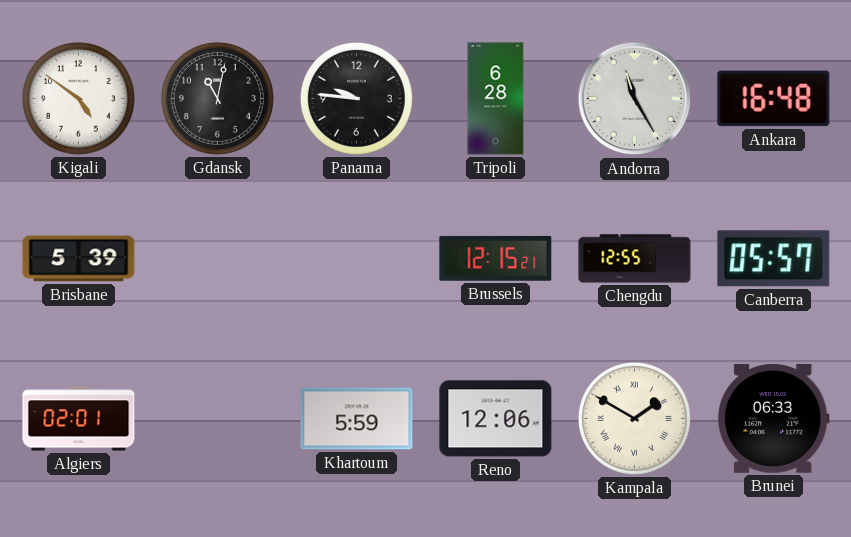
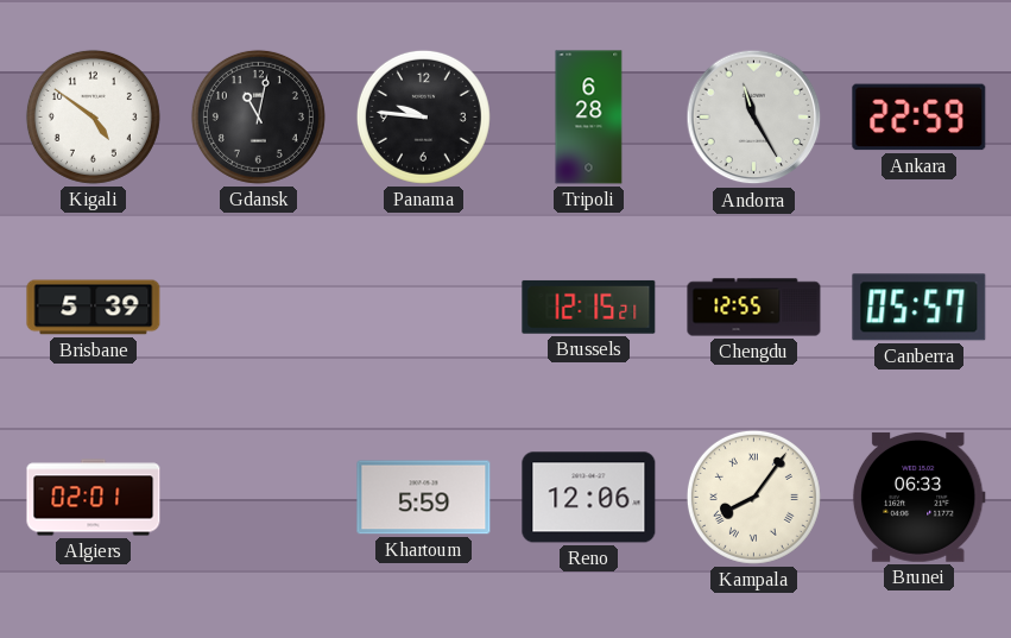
Ankara: 16:48 -> 22:59 (920, 118)
Kampala: 1:50 -> 8:06 (753, 497)
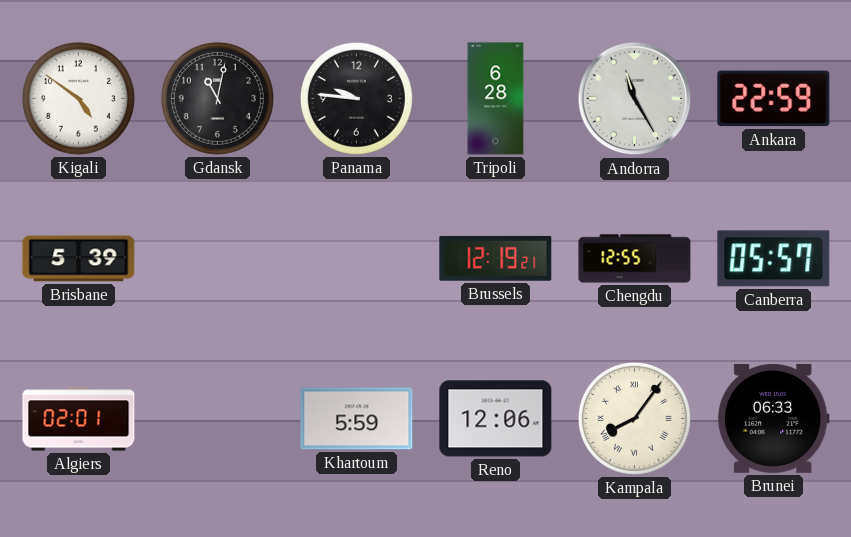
Brussels: 12:15 -> 12:19 (496, 258)
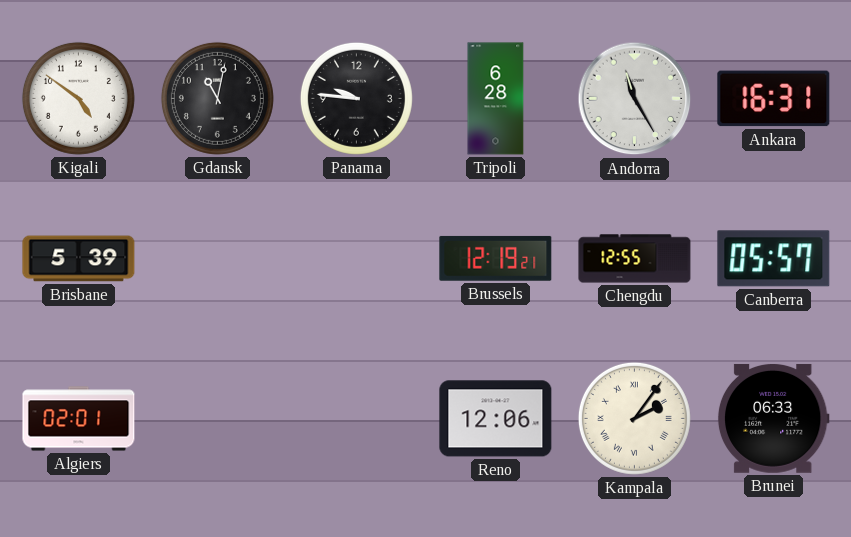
Ankara: 22:59 -> 16:31 (774, 99)
Khartoum: 5:59 -> none (357, 419)
Kampala: 8:06 -> 2:06 (634, 418)
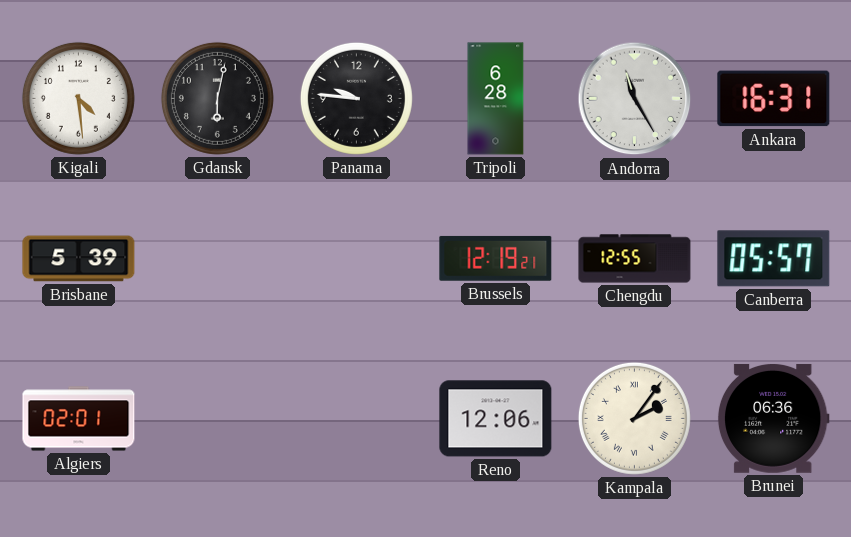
Kigali: 4:51 -> 4:29 (78, 98)
Gdansk: 11:02 -> 6:02 (217, 98)
Brunei: 06:33 -> 06:36 (773, 418)
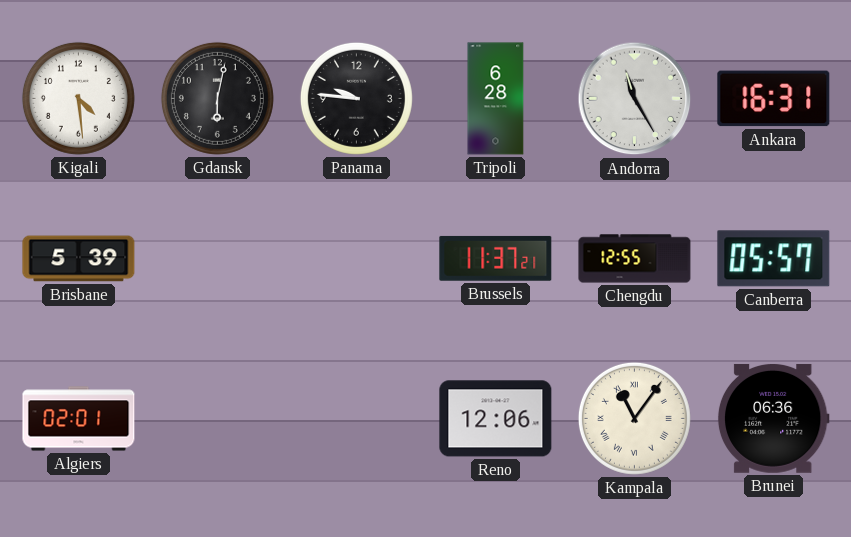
Brussels: 12:19 -> 11:37 (496, 258)
Kampala: 2:06 -> 11:06 (634, 418)
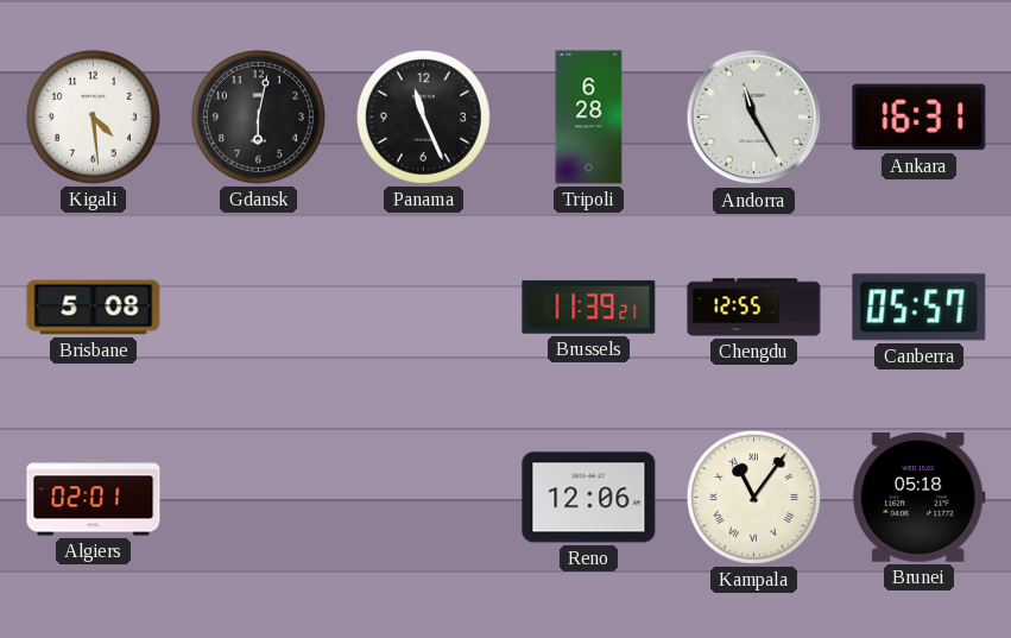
Panama: 9:46 -> 11:26 (423, 116)
Brisbane: 5:39 -> 5:08 (94, 308)
Brussels: 11:37 -> 11:39 (589, 307)
Brunei: 06:36 -> 05:18 (918, 497)
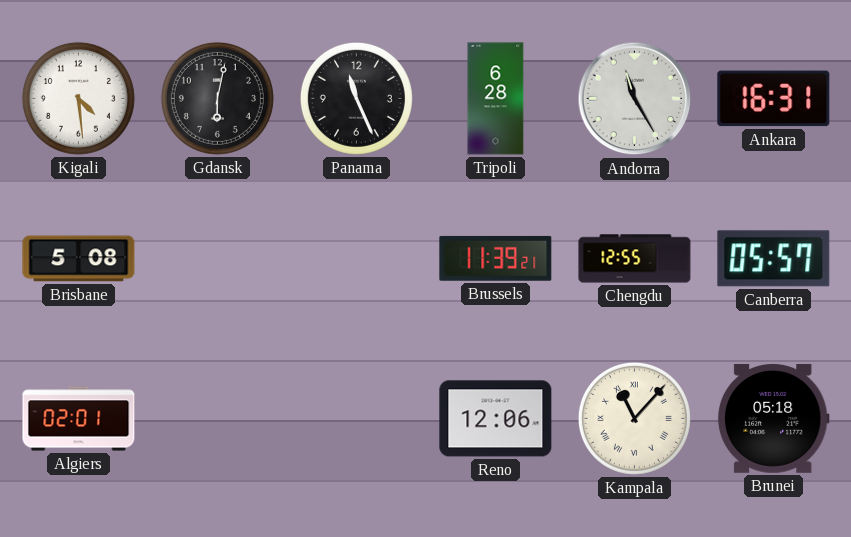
Kampala: 11:06 -> 11:07 (634, 418)
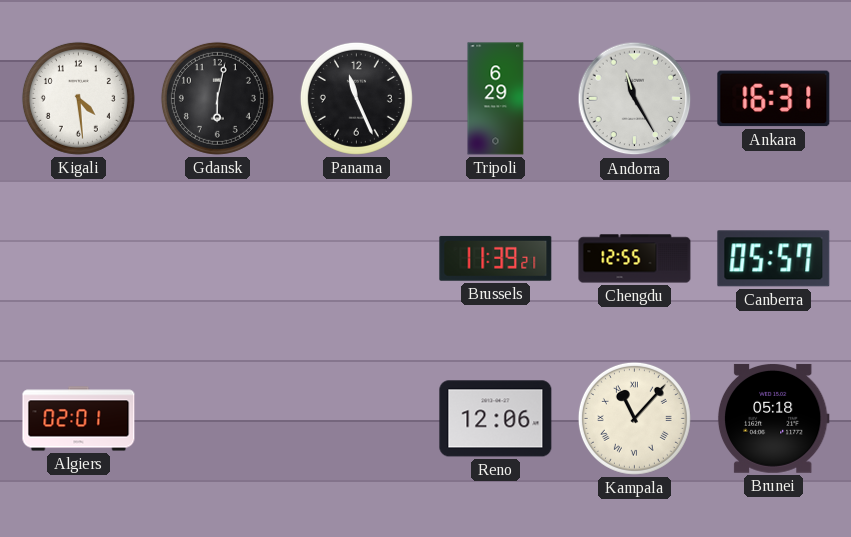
Tripoli: 6:28 -> 6:29 (496, 99)
Brisbane: 5:08 -> none (79, 259)
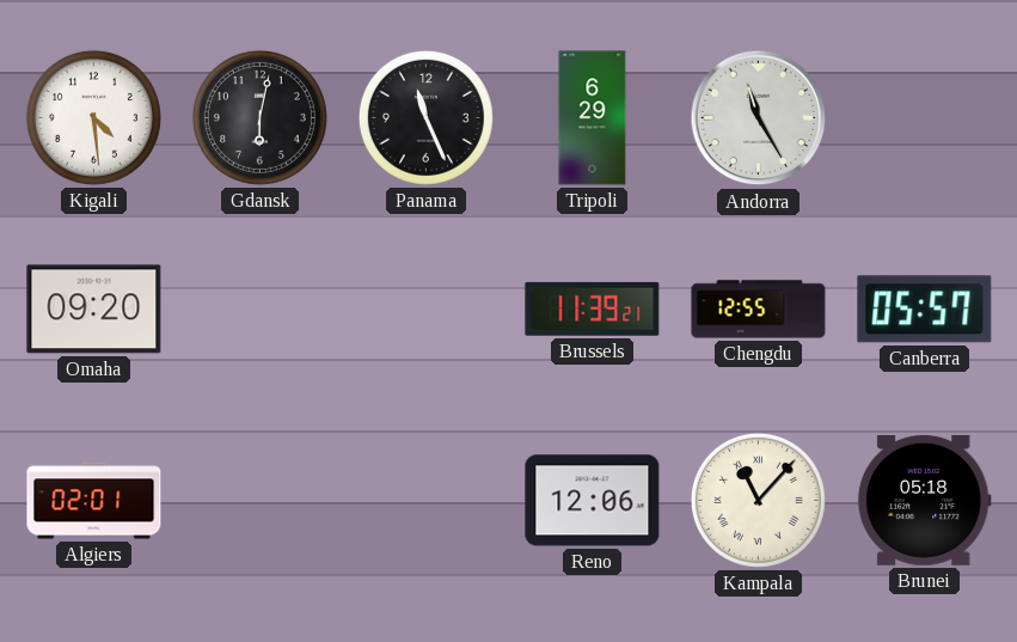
Ankara: 16:31 -> none (774, 99)
Omaha: none -> 09:20 (94, 310)
